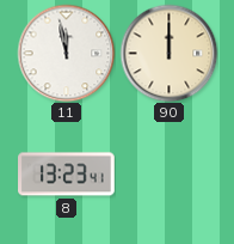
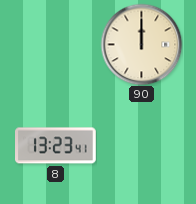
11: 11:58 -> none (66, 53)
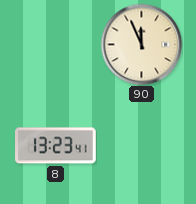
90: 12:00 -> 11:56 (141, 44)
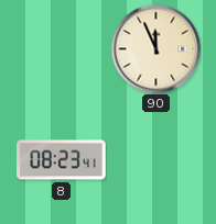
8: 13:23 -> 08:23 (62, 160)
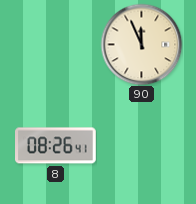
8: 08:23 -> 08:26 (56, 146)
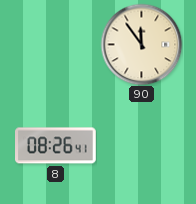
90: 11:56 -> 11:54 (141, 44)
